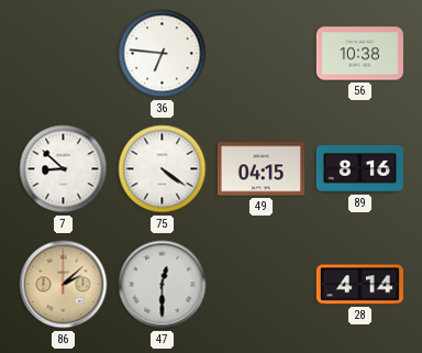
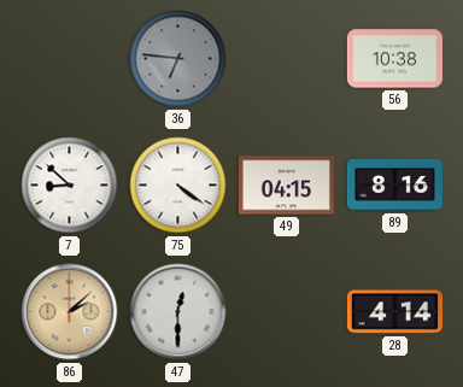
36 dial: white -> grey (178, 59)
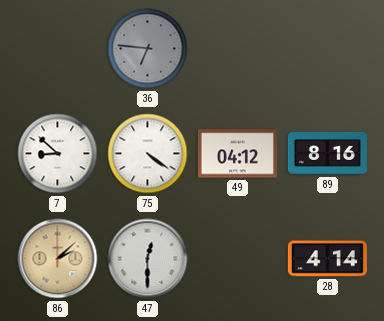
56: 10:38 -> none (394, 59)
49: 04:15 -> 04:12 (237, 154)
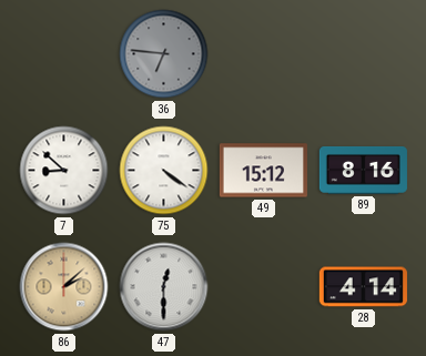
49: 04:12 -> 15:12 (263, 171)
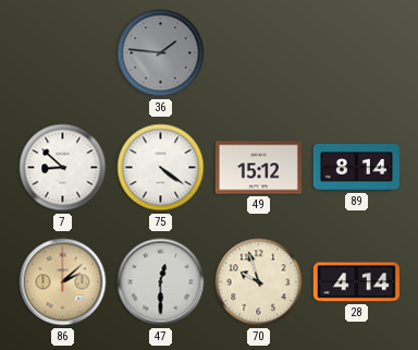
36: 6:46 -> 1:46 (161, 53)
89: 8:16 -> 8:14 (356, 168)
70: none -> 9:57 (259, 282)
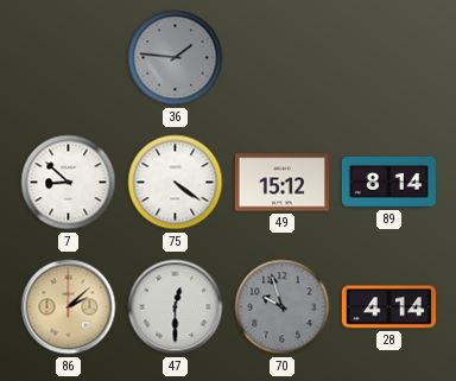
70 dial: cream -> grey (283, 307)
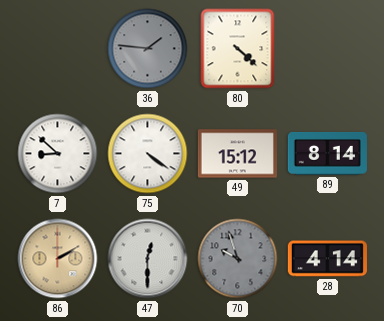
80: none -> 4:22 (238, 49)
86: 2:08 -> 2:10 (58, 259)
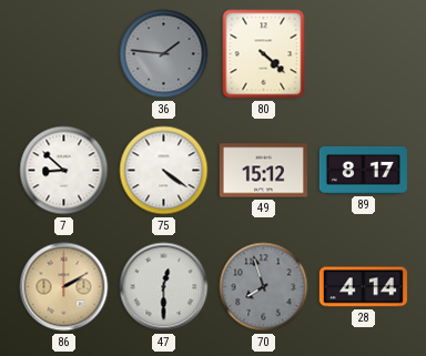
89: 8:14 -> 8:17 (363, 171)
70: 9:57 -> 7:57 (264, 287)
